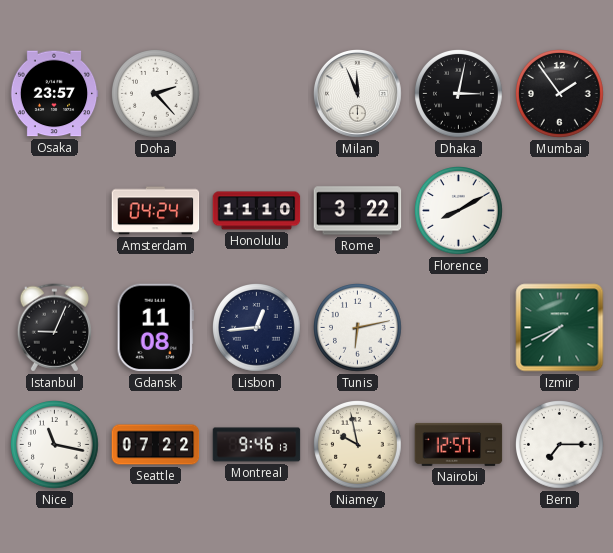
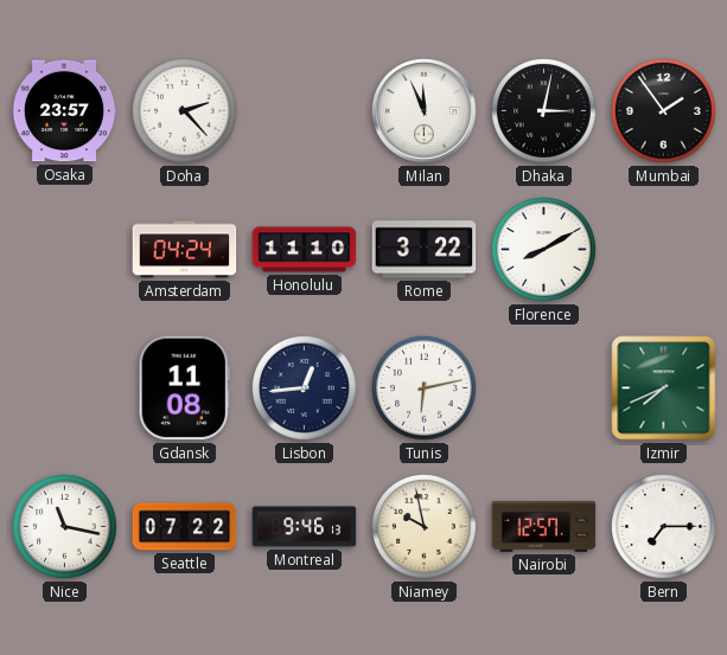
Istanbul: 9:04 -> none (54, 328)
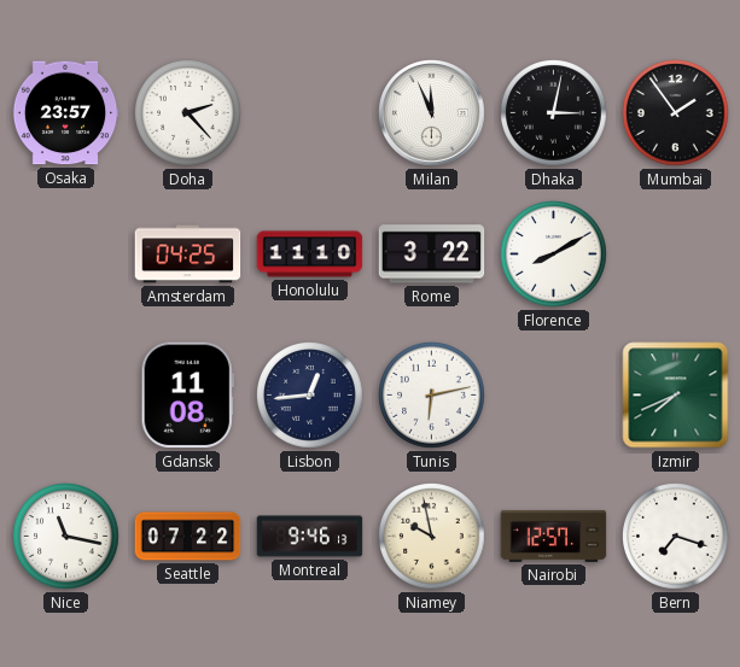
Amsterdam: 04:24 -> 04:25 (188, 254)
Bern: 7:15 -> 7:18 (676, 537)
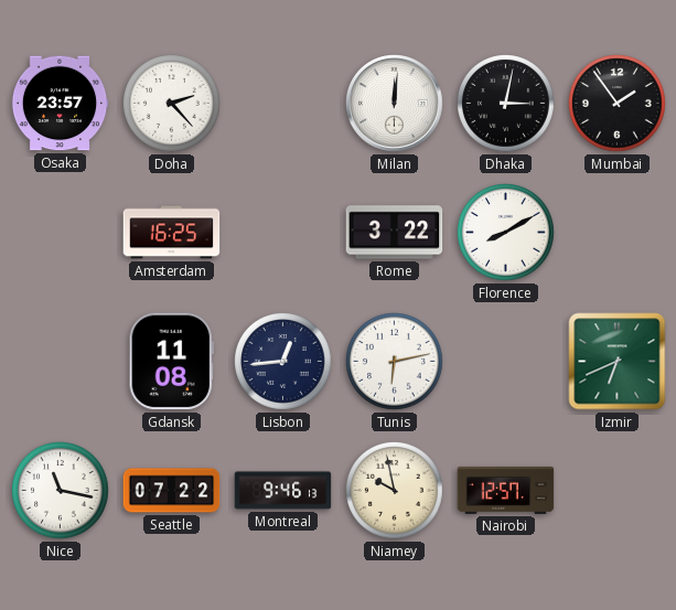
Milan: 11:56 -> 12:01 (395, 104)
Amsterdam: 04:25 -> 16:25 (172, 233)
Honolulu: 11:10 -> none (310, 254)
Izmir: 7:41 -> 6:41 (618, 362)
Bern: 7:18 -> none (676, 537)
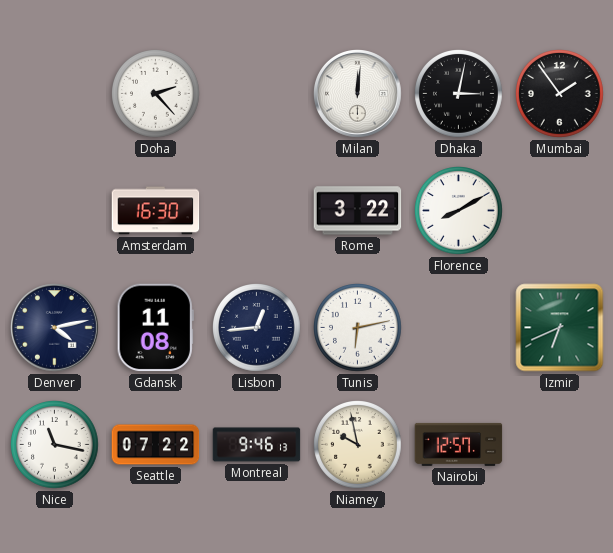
Osaka: 23:57 -> none (60, 104)
Amsterdam: 16:25 -> 16:30 (156, 211)
Denver: none -> 4:13 (55, 328)
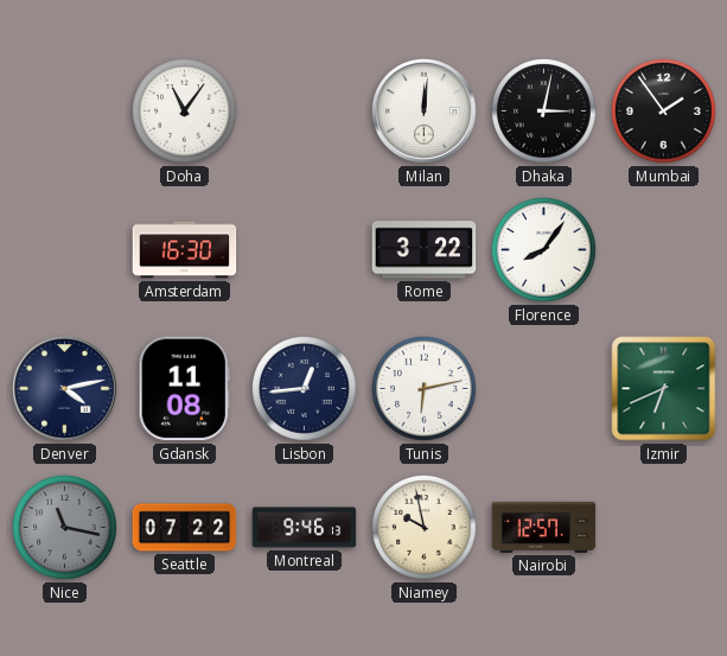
Doha: 2:23 -> 11:06 (185, 112)
Florence: 8:10 -> 8:06 (544, 250)
Nice dial: white -> grey (65, 528)
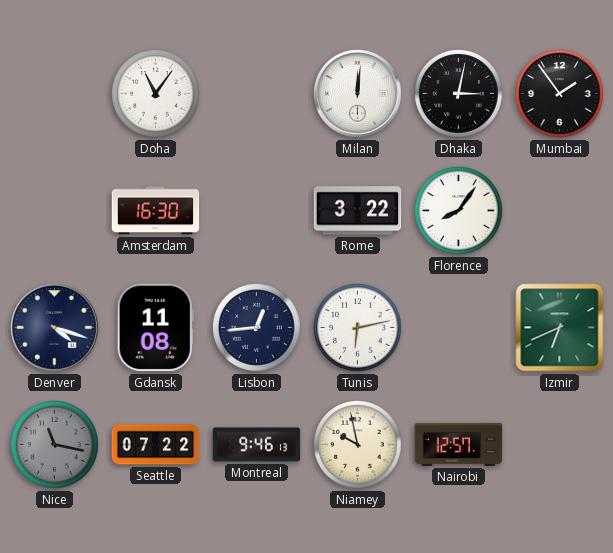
Denver: 4:13 -> 4:18 (55, 328)
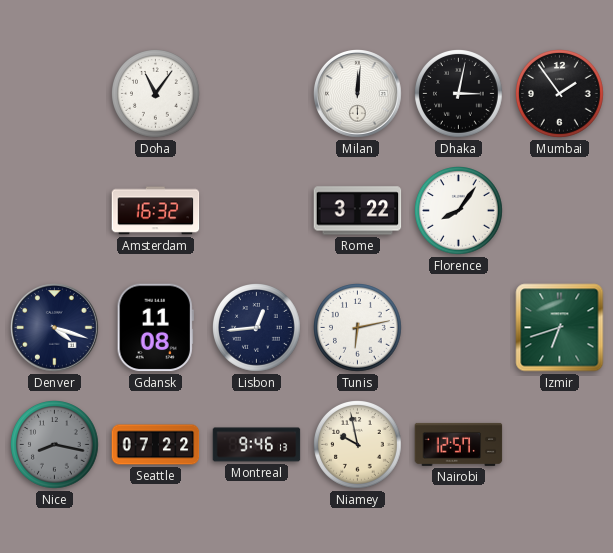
Amsterdam: 16:30 -> 16:32 (156, 211)
Izmir: 6:41 -> 6:42 (560, 328)
Nice: 11:17 -> 8:17 (55, 445)
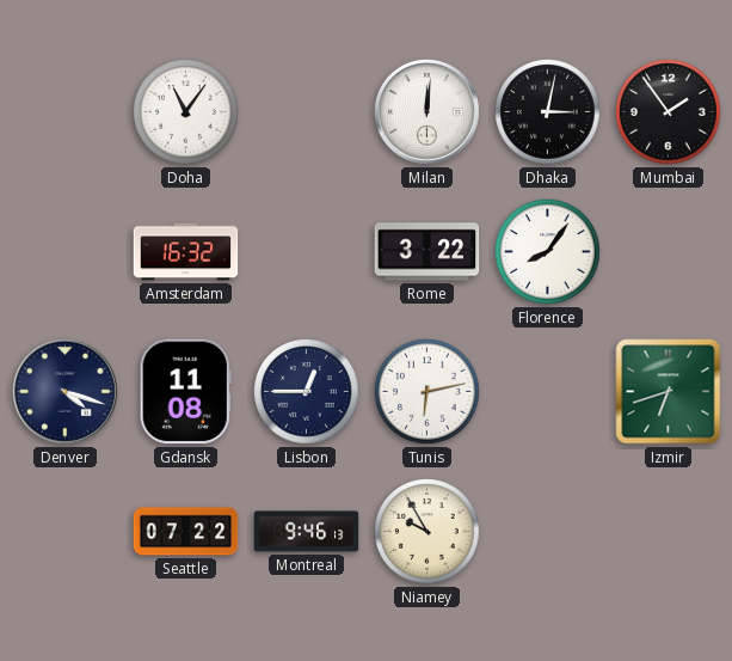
Lisbon: 12:44 -> 12:45 (307, 392)
Nice: 8:17 -> none (55, 445)
Niamey: 9:58 -> 9:55 (427, 532)
Nairobi: 12:57 -> none (459, 444)
